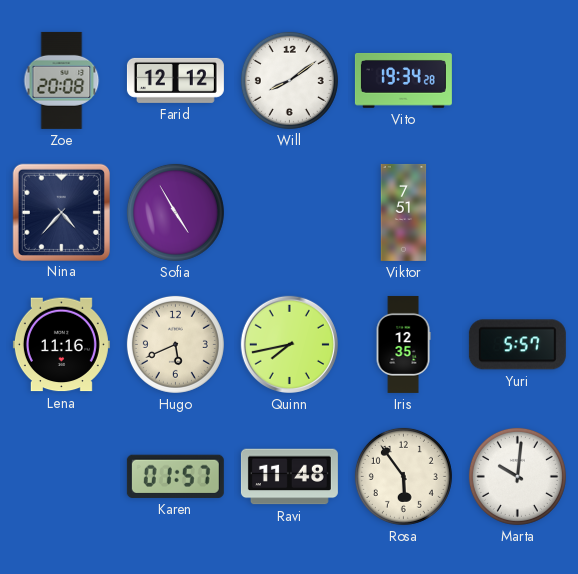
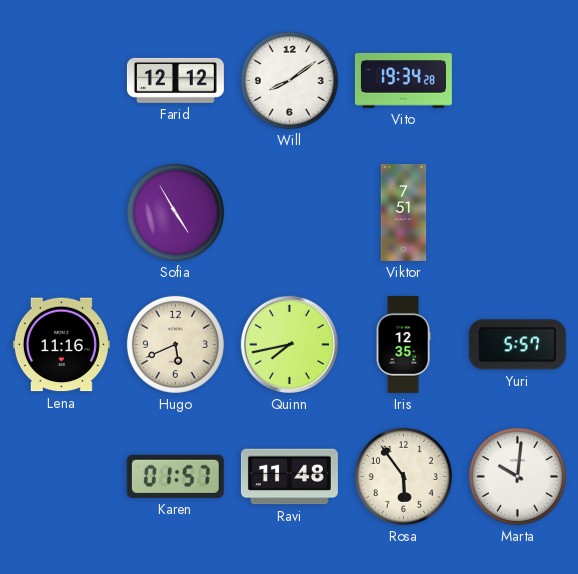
Zoe: 20:08 -> none (62, 80)
Nina: 4:37 -> none (61, 212)
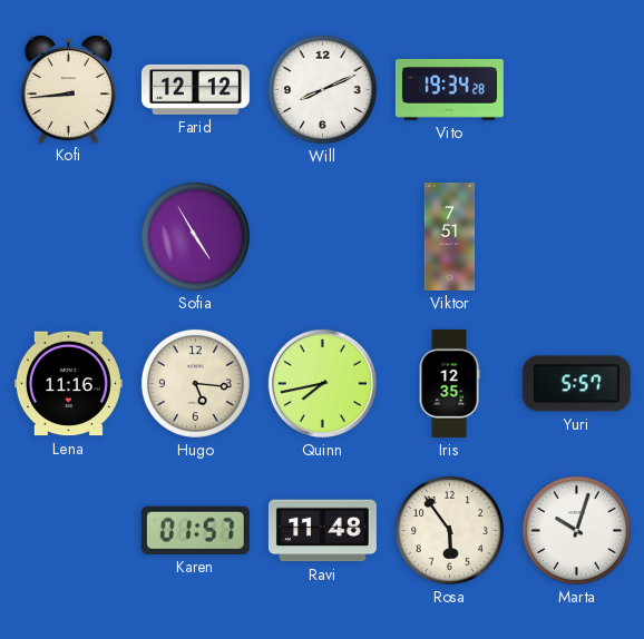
Kofi: none -> 8:44 (68, 89)
Will: 8:09 -> 8:11 (322, 89)
Hugo: 5:41 -> 5:16 (195, 383)
Marta: 10:01 -> 10:03 (576, 530)
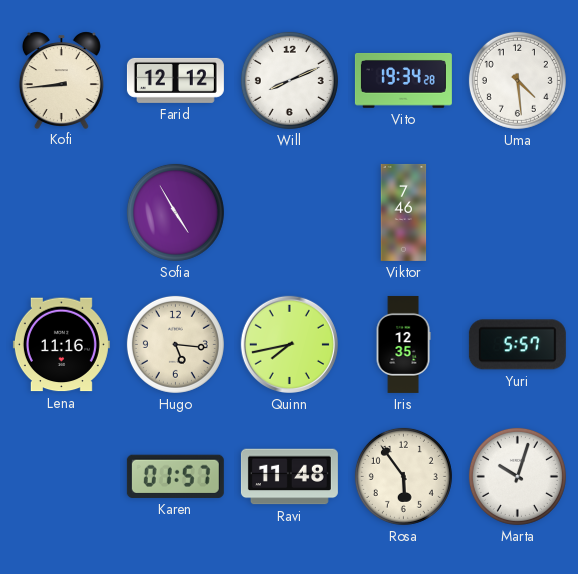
Uma: none -> 4:29 (517, 80)
Viktor: 7:51 -> 7:46 (404, 212)
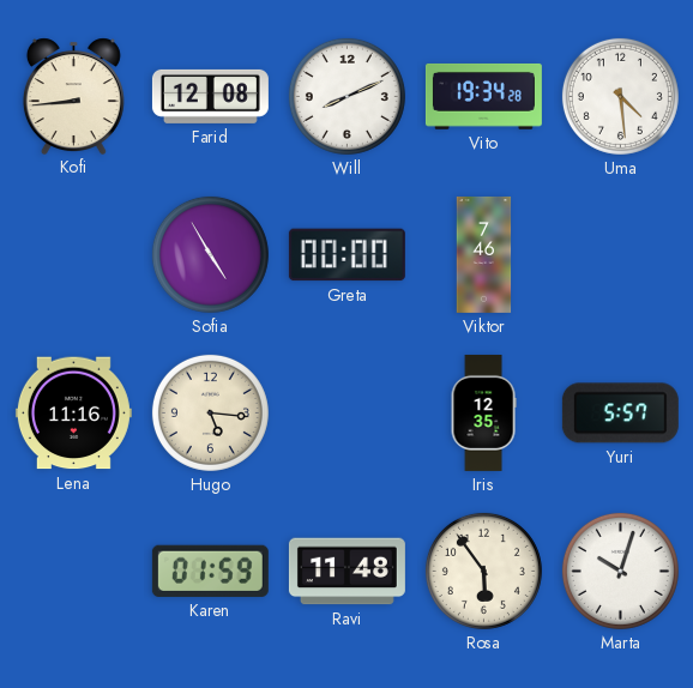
Farid: 12:12 -> 12:08 (210, 96)
Greta: none -> 00:00 (346, 255)
Quinn: 7:43 -> none (289, 344)
Karen: 01:57 -> 01:59 (210, 571)
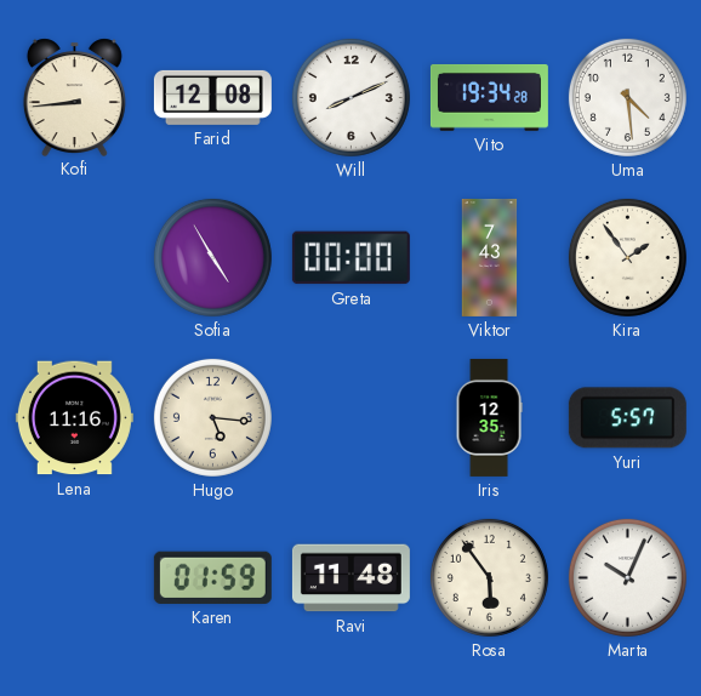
Viktor: 7:46 -> 7:43 (490, 257)
Kira: none -> 1:54 (627, 257)
Marta: 10:03 -> 10:04 (627, 577)
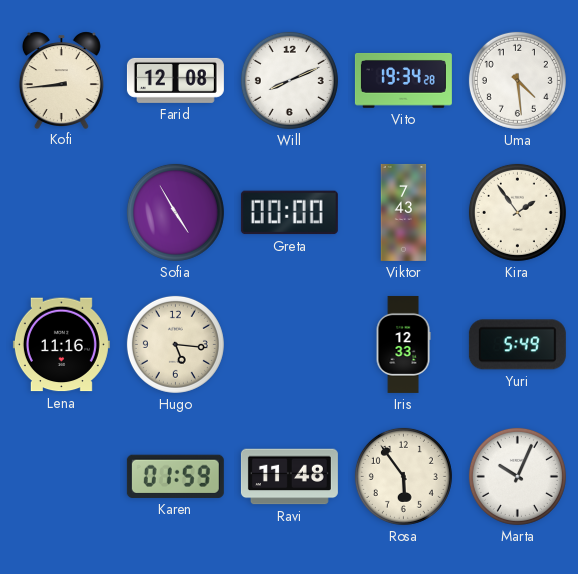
Iris: 12:35 -> 12:33 (403, 344)
Yuri: 5:57 -> 5:49 (517, 345)
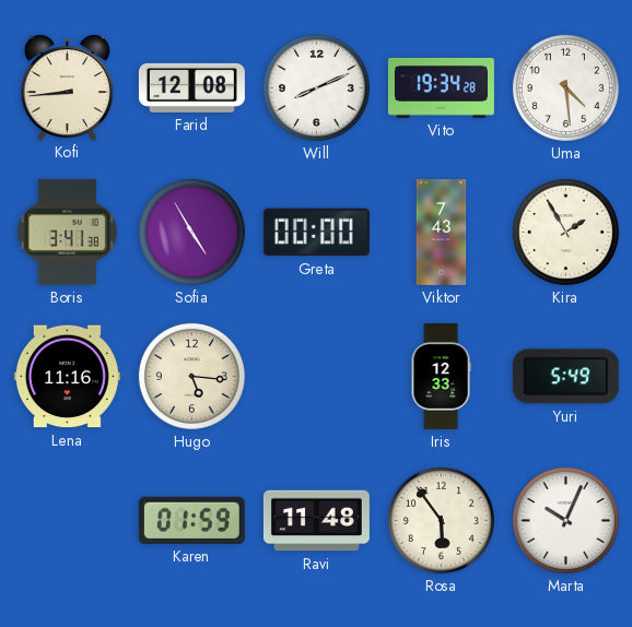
Boris: none -> 3:41 (67, 232)
Kira: 1:54 -> 1:55 (565, 232)
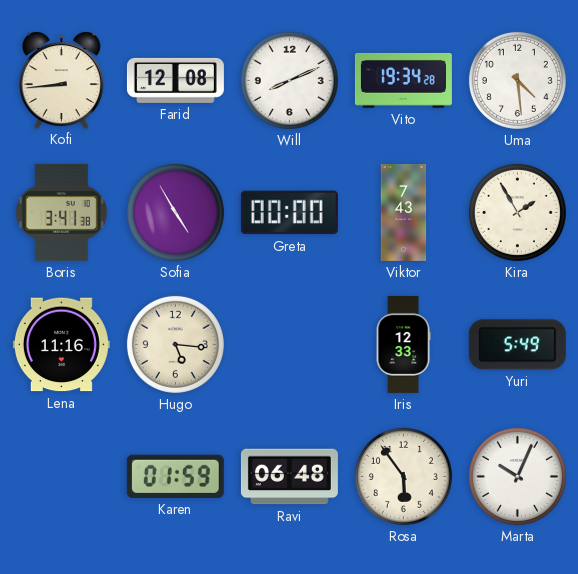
Ravi: 11:48 -> 06:48 (289, 477)
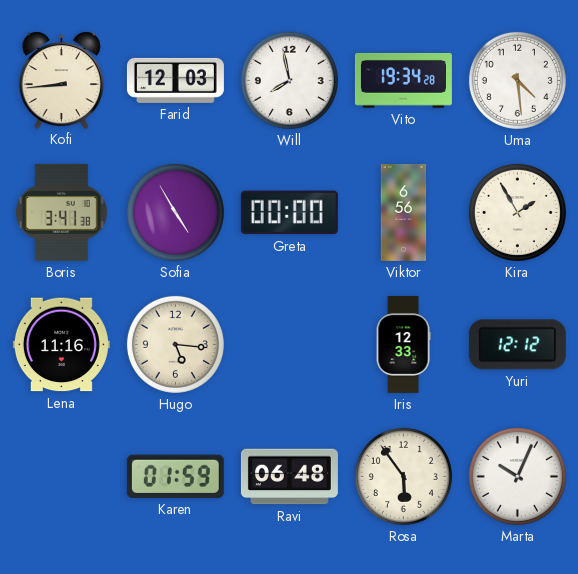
Farid: 12:08 -> 12:03 (175, 80)
Will: 8:11 -> 7:58 (289, 80)
Viktor: 7:43 -> 6:56 (404, 212)
Yuri: 5:49 -> 12:12 (517, 345)
